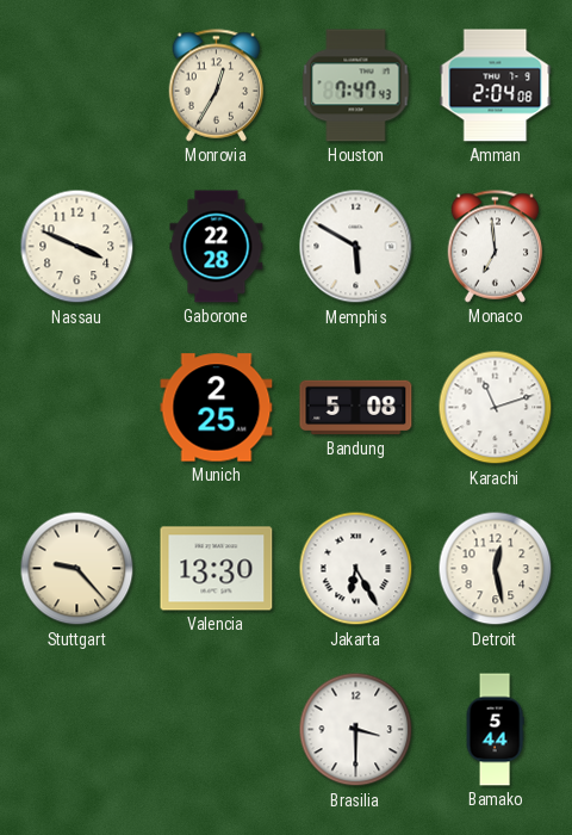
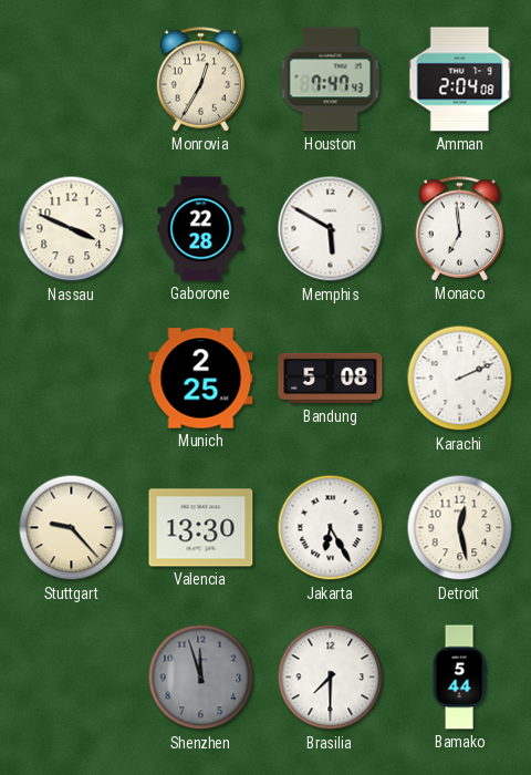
Karachi: 11:12 -> 2:11 (460, 379)
Shenzhen: none -> 11:57 (201, 678)
Brasilia: 3:30 -> 7:30 (331, 678)
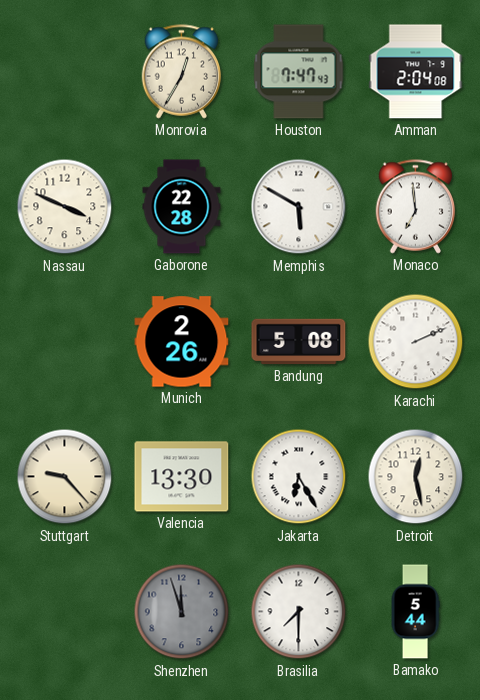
Munich: 2:25 -> 2:26 (182, 342)
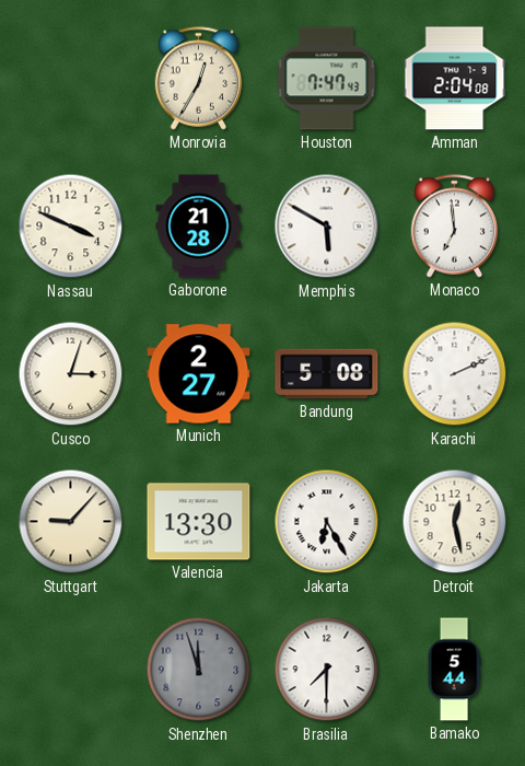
Gaborone: 22:28 -> 21:28 (199, 227)
Cusco: none -> 3:03 (71, 374)
Munich: 2:26 -> 2:27 (199, 374)
Stuttgart: 9:23 -> 9:07 (71, 522)
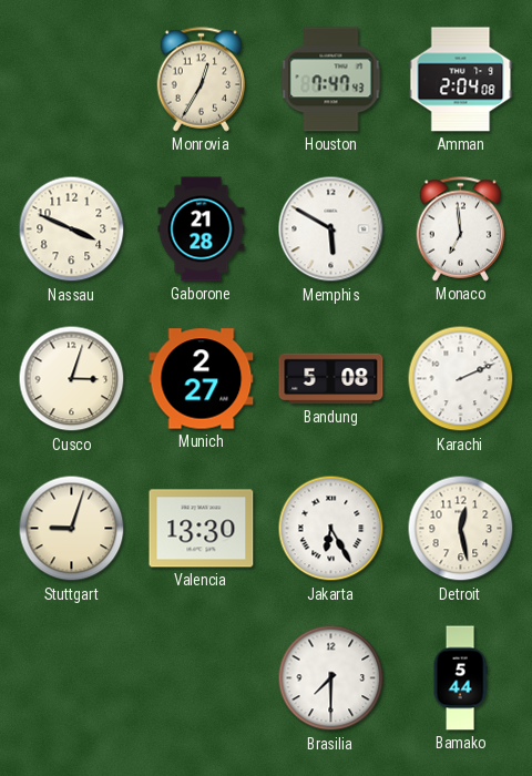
Stuttgart: 9:07 -> 9:03 (72, 529)
Shenzhen: 11:57 -> none (199, 670)
